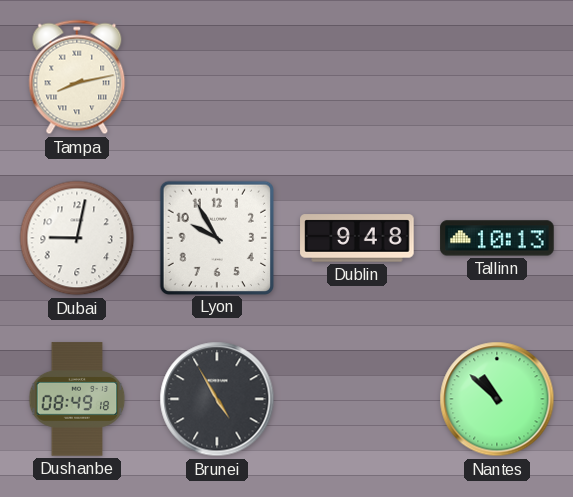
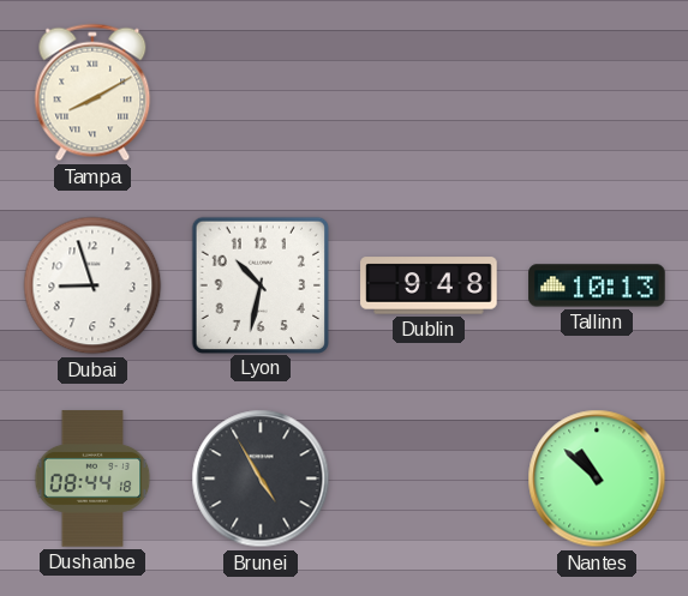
Tampa: 8:13 -> 8:10 (92, 92)
Dubai: 9:02 -> 8:57 (92, 285)
Lyon: 9:55 -> 10:32 (259, 284)
Dushanbe: 08:49 -> 08:44 (92, 478)
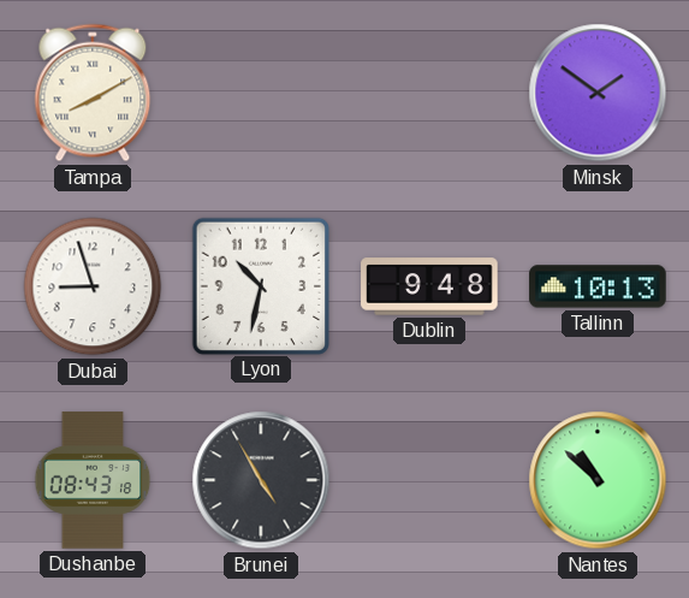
Minsk: none -> 1:51 (598, 93)
Dushanbe: 08:44 -> 08:43 (93, 480)
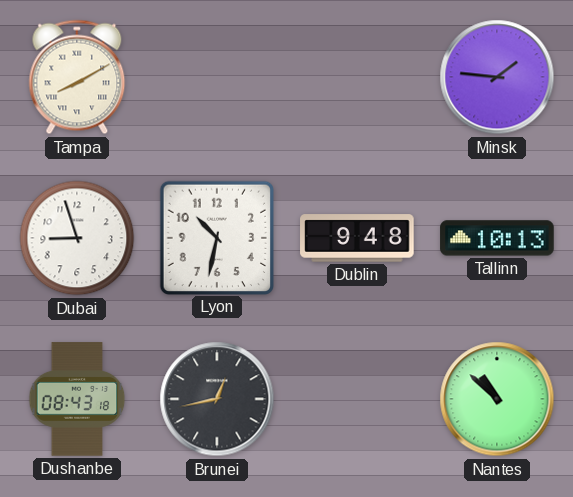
Minsk: 1:51 -> 1:46 (497, 77)
Brunei: 4:55 -> 12:43 (217, 399)
